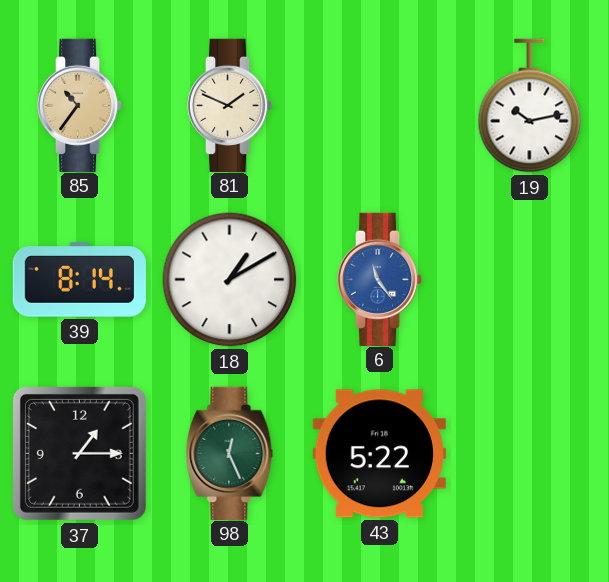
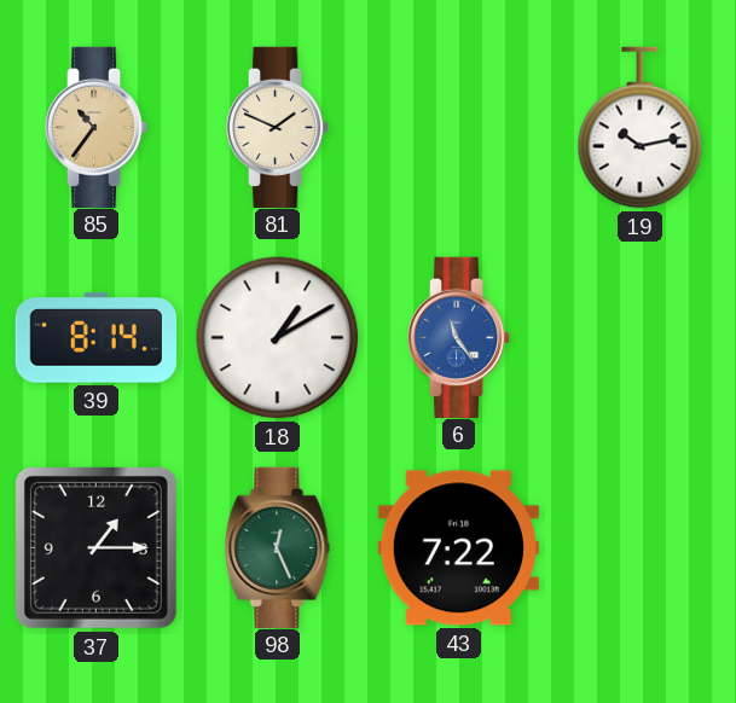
43: 5:22 -> 7:22 (458, 548)
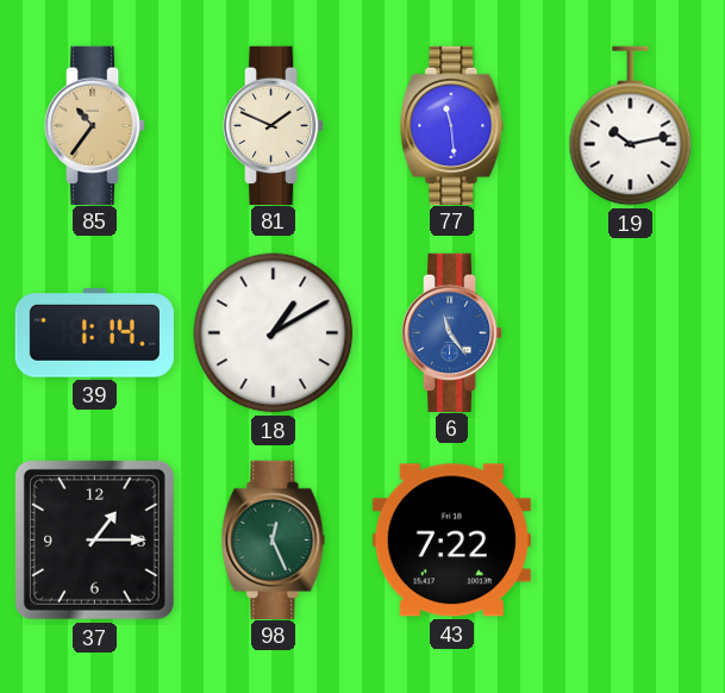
77: none -> 11:29 (452, 125)
39: 8:14 -> 1:14 (94, 333)
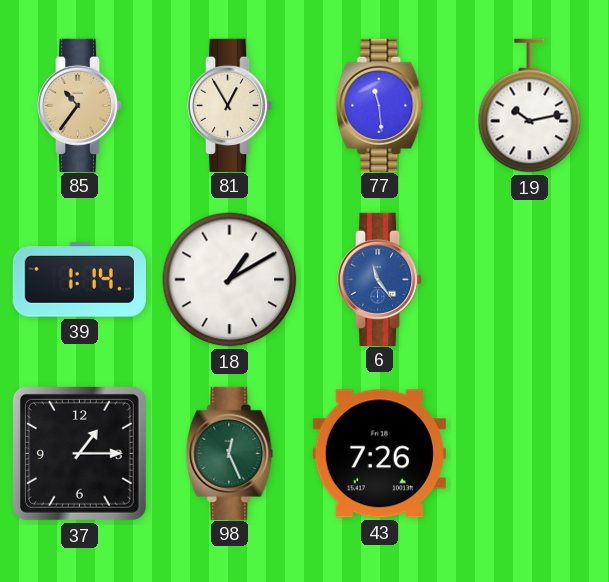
81: 1:49 -> 12:55 (230, 105)
43: 7:22 -> 7:26 (379, 454)
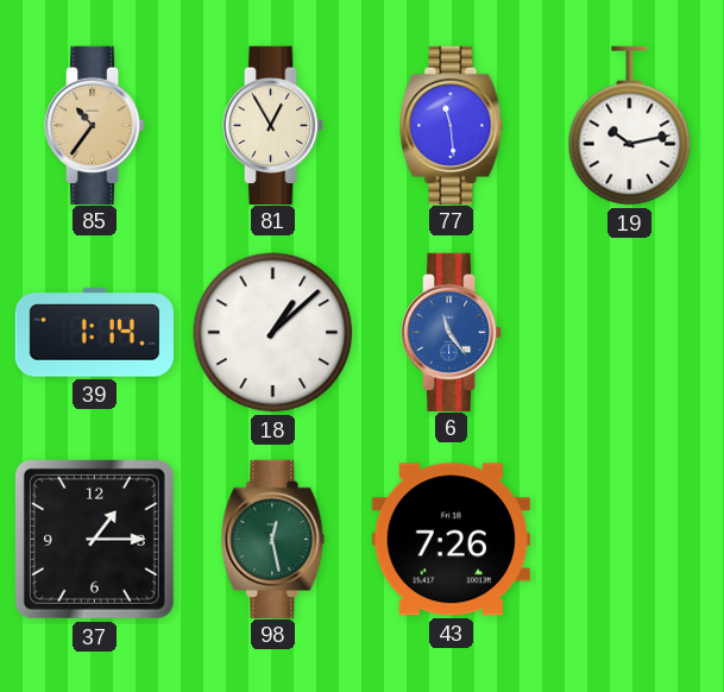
18: 1:10 -> 1:08 (273, 333)
98: 12:26 -> 12:28 (273, 539)
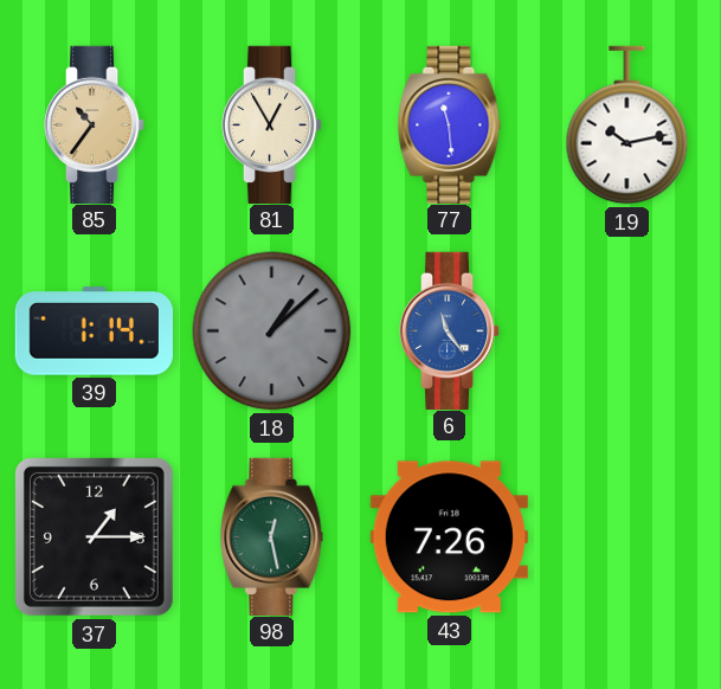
18 dial: white -> grey (272, 331)
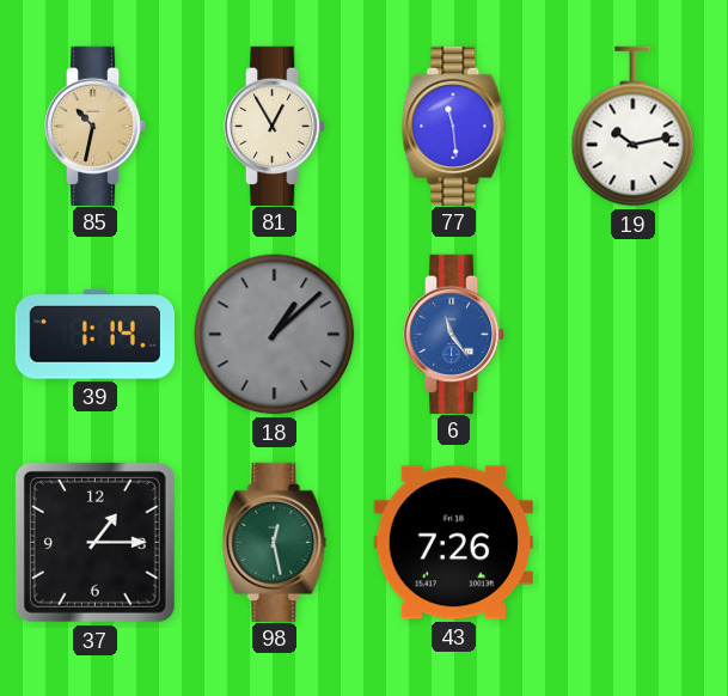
85: 10:36 -> 10:32 (96, 126)
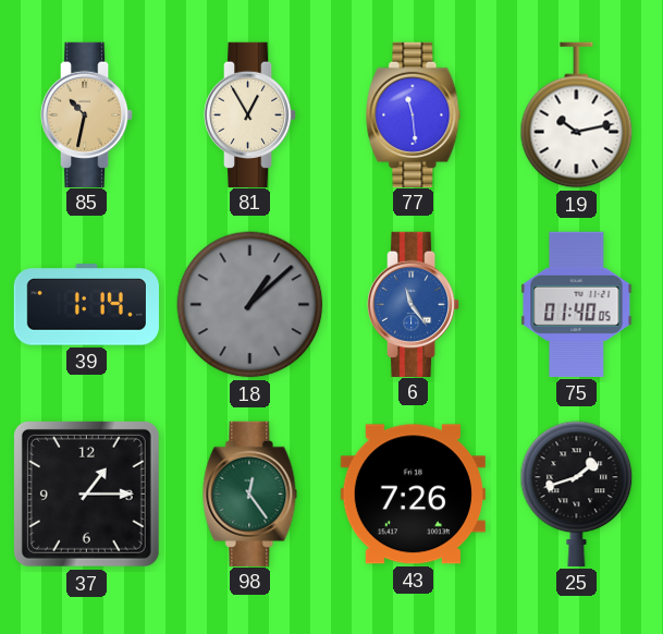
75: none -> 01:40 (577, 304)
98: 12:28 -> 12:24 (250, 493)
25: none -> 1:42 (577, 493)
